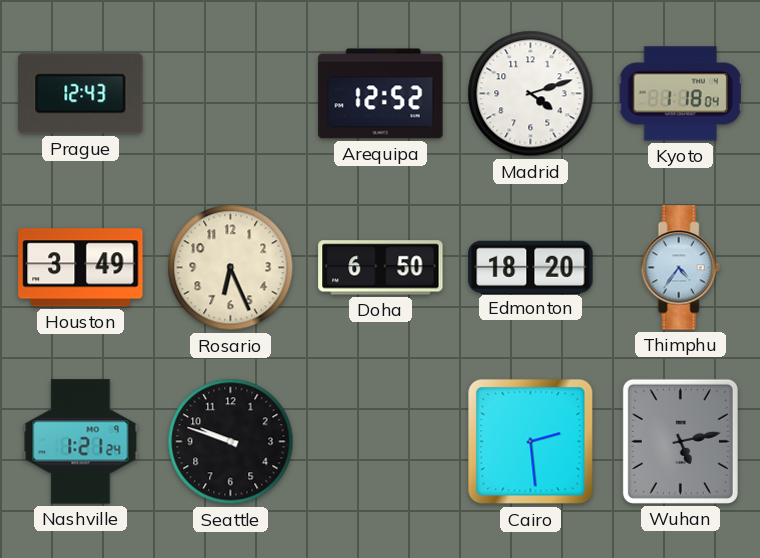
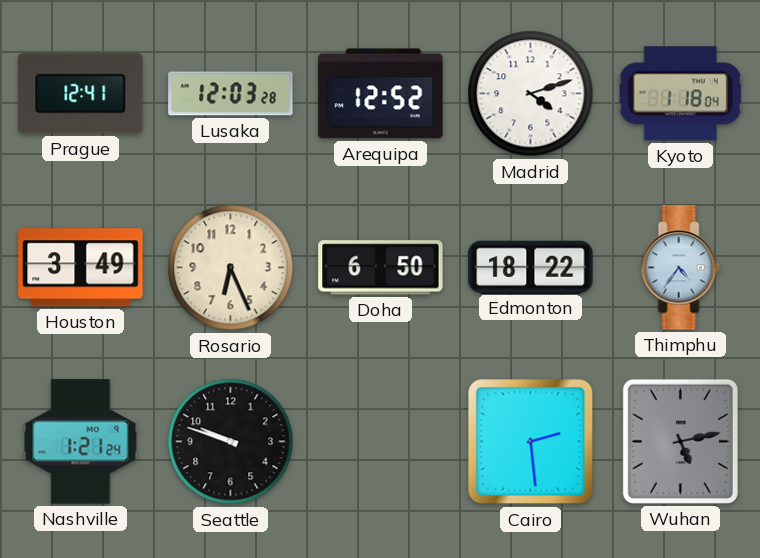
Prague: 12:43 -> 12:41 (81, 94)
Lusaka: none -> 12:03 (231, 94)
Edmonton: 18:20 -> 18:22 (531, 267)
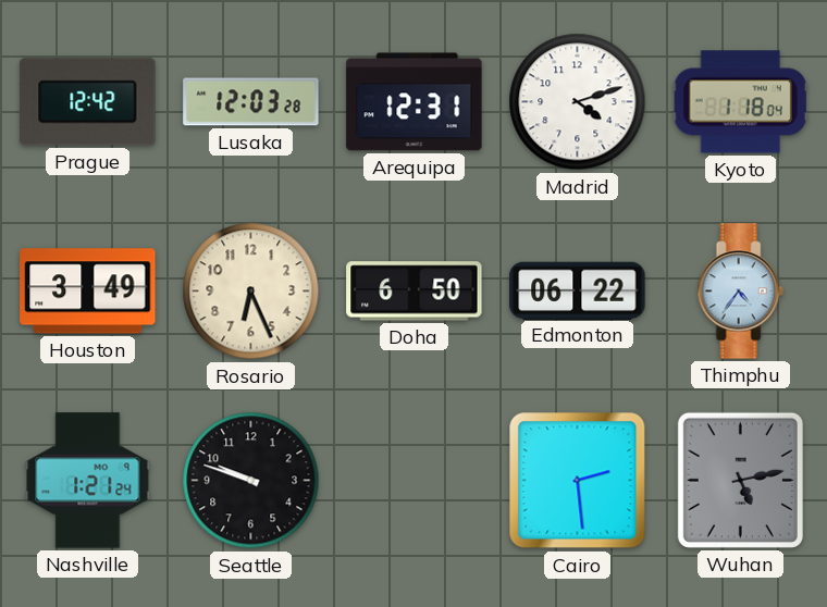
Prague: 12:41 -> 12:42 (88, 102)
Arequipa: 12:52 -> 12:31 (415, 102)
Edmonton: 18:22 -> 06:22 (578, 290)
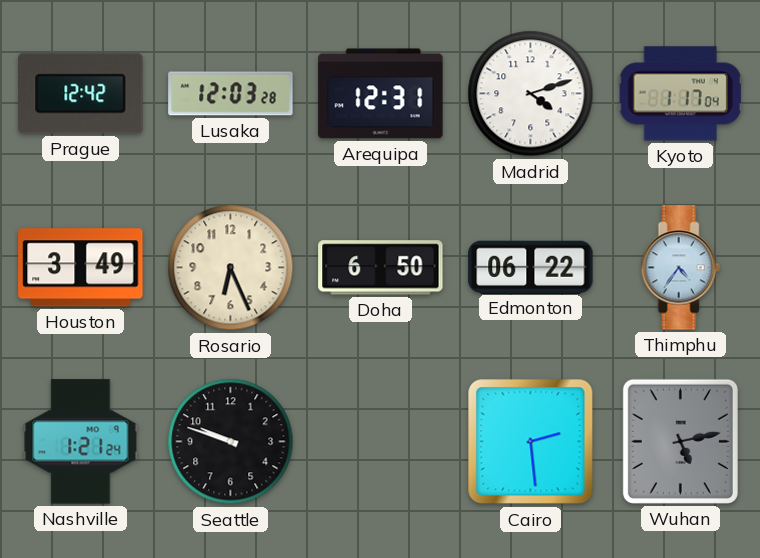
Kyoto: 1:18 -> 1:17 (680, 94)
